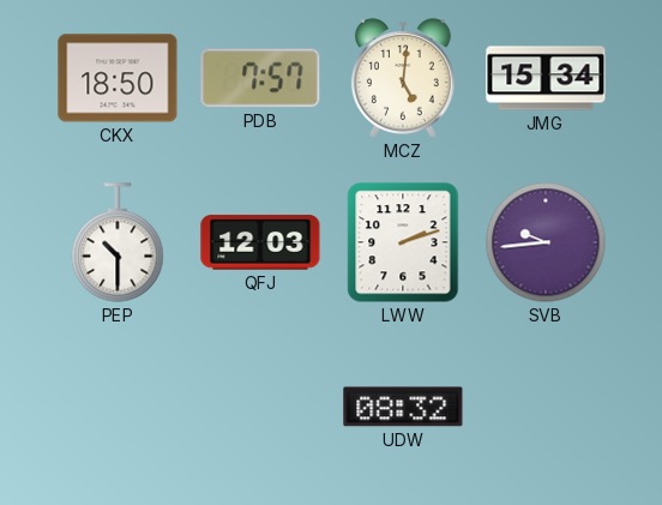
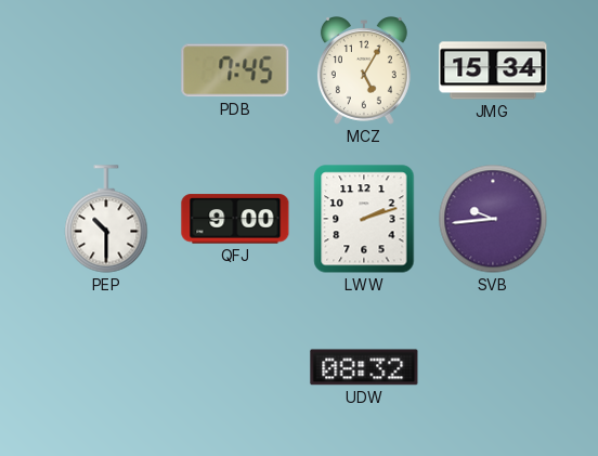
CKX: 18:50 -> none (118, 78)
PDB: 7:57 -> 7:45 (235, 70)
MCZ: 5:01 -> 5:05 (364, 71)
QFJ: 12:03 -> 9:00 (235, 219)
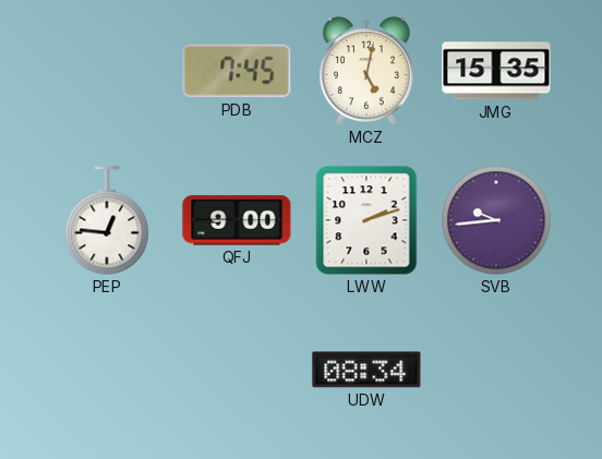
MCZ: 5:05 -> 5:02 (366, 72)
JMG: 15:34 -> 15:35 (496, 71)
PEP: 10:30 -> 12:46 (107, 220)
UDW: 08:32 -> 08:34 (366, 370)
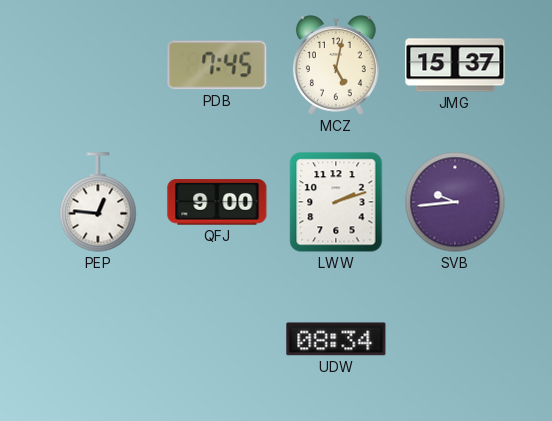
JMG: 15:35 -> 15:37 (455, 65)
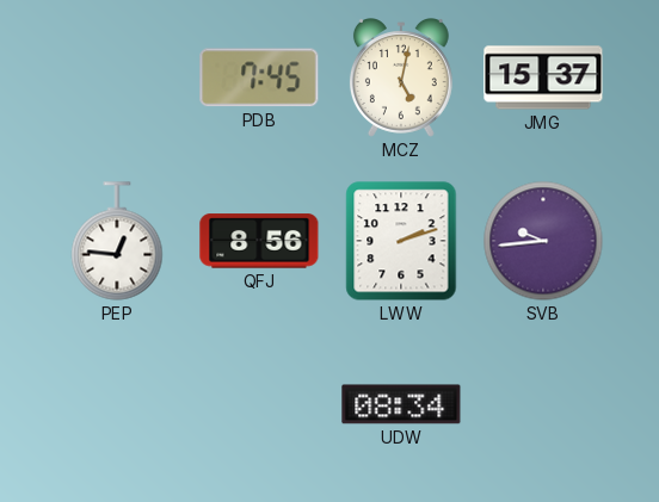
QFJ: 9:00 -> 8:56 (259, 241)
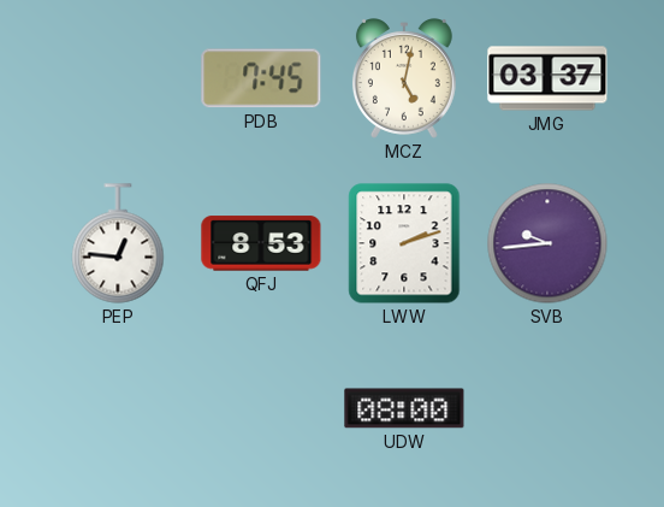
JMG: 15:37 -> 03:37 (547, 78)
QFJ: 8:56 -> 8:53 (261, 243)
UDW: 08:34 -> 08:00 (404, 408)
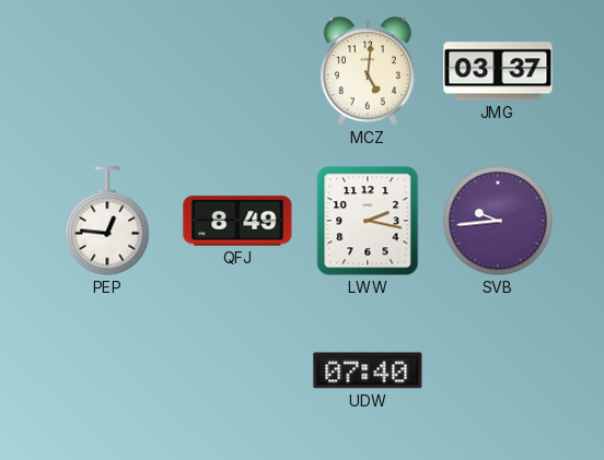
PDB: 7:45 -> none (261, 78)
MCZ: 5:02 -> 5:01 (368, 72)
QFJ: 8:53 -> 8:49 (237, 221)
LWW: 2:12 -> 2:17 (368, 221)
UDW: 08:00 -> 07:40 (368, 370)
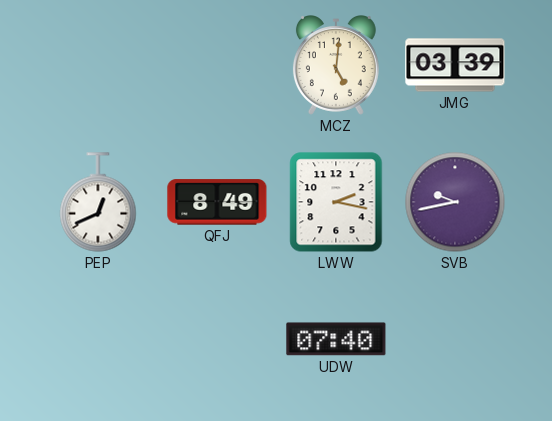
JMG: 03:37 -> 03:39 (455, 65)
PEP: 12:46 -> 12:41 (98, 202)
SVB: 9:44 -> 9:43 (455, 202)
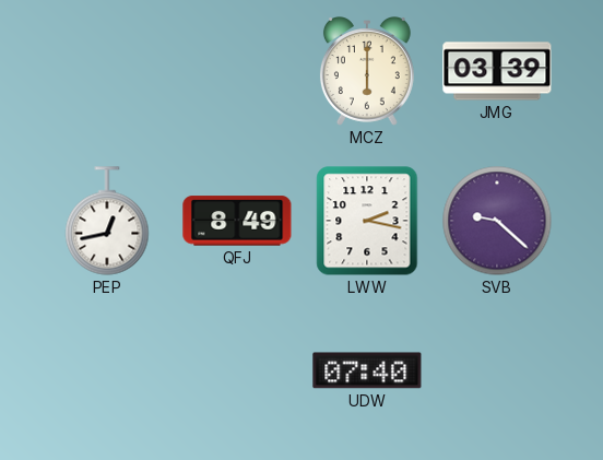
MCZ: 5:01 -> 6:00 (367, 72)
PEP: 12:41 -> 12:43 (107, 221)
SVB: 9:43 -> 9:22 (497, 221)
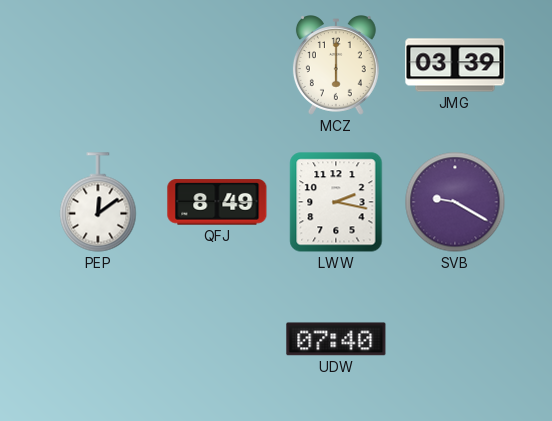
PEP: 12:43 -> 12:09 (98, 202)
SVB: 9:22 -> 9:20 (455, 202)
